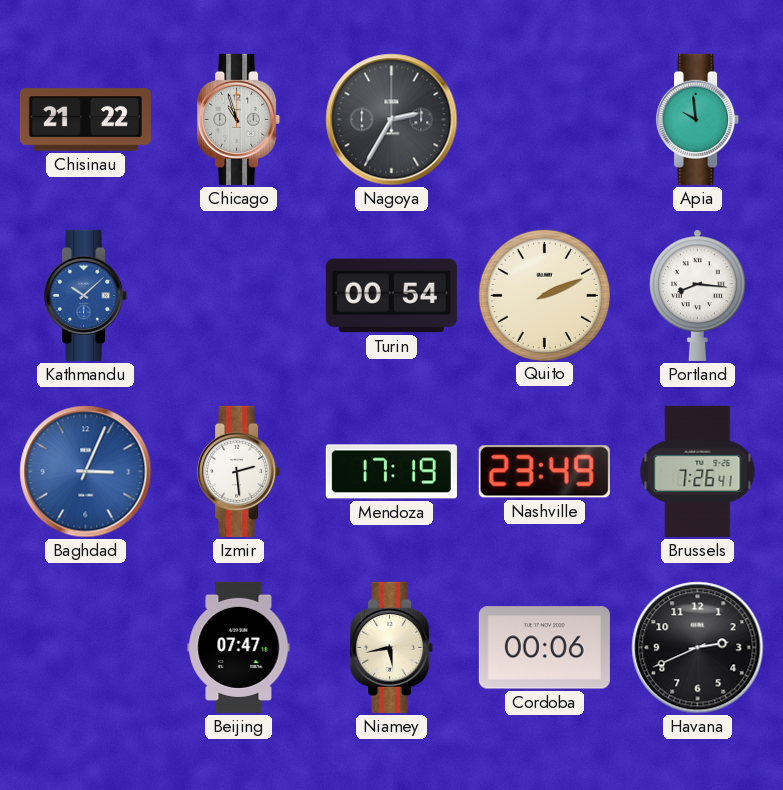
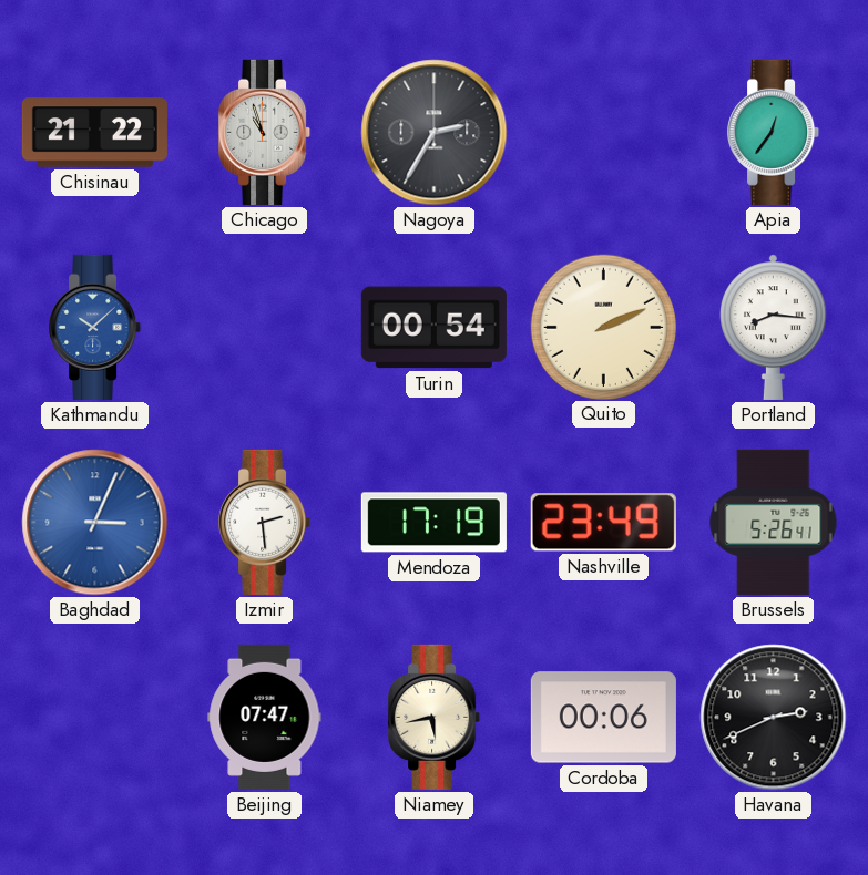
Apia: 9:59 -> 12:36 (774, 132)
Brussels: 7:26 -> 5:26 (774, 522)
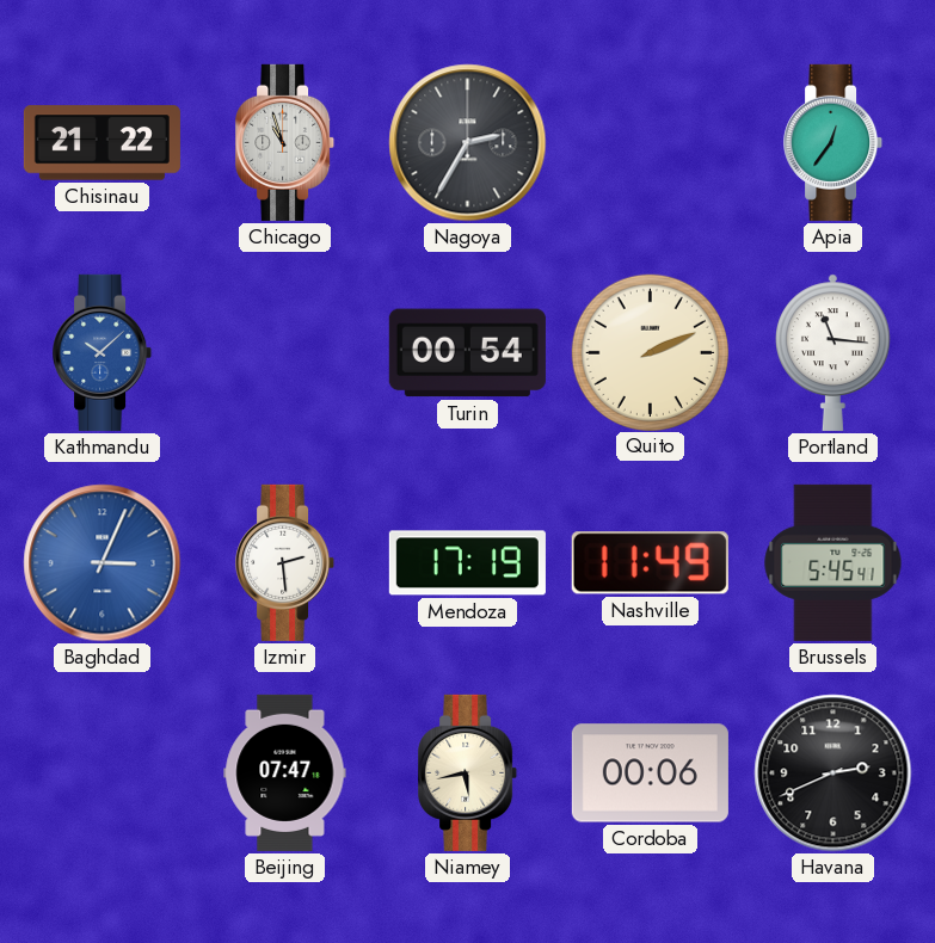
Portland: 8:16 -> 11:16 (833, 352)
Nashville: 23:49 -> 11:49 (650, 563)
Brussels: 5:26 -> 5:45 (833, 562)
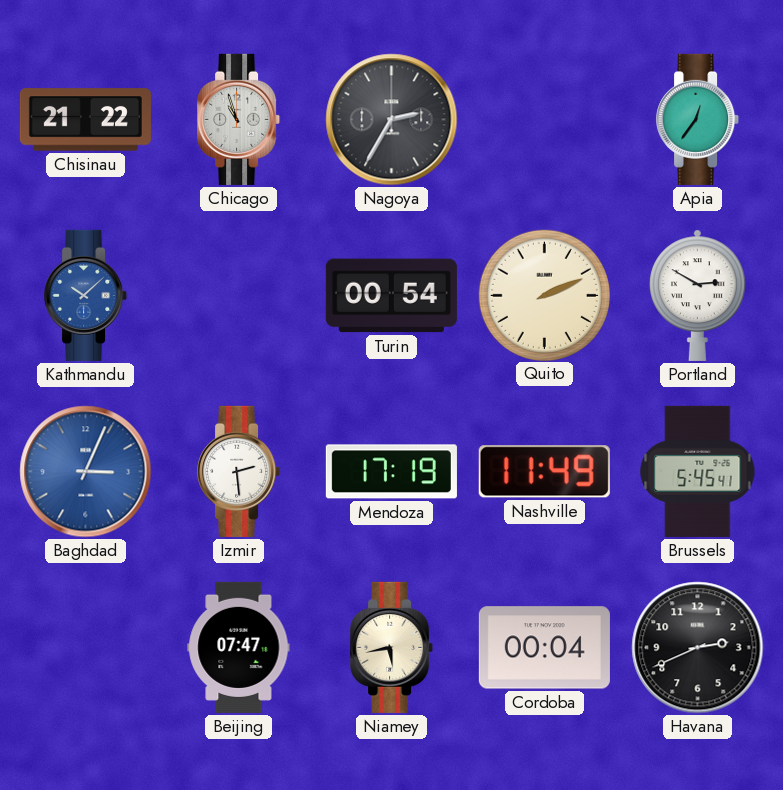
Portland: 11:16 -> 2:50 (698, 295)
Cordoba: 00:06 -> 00:04 (544, 648)
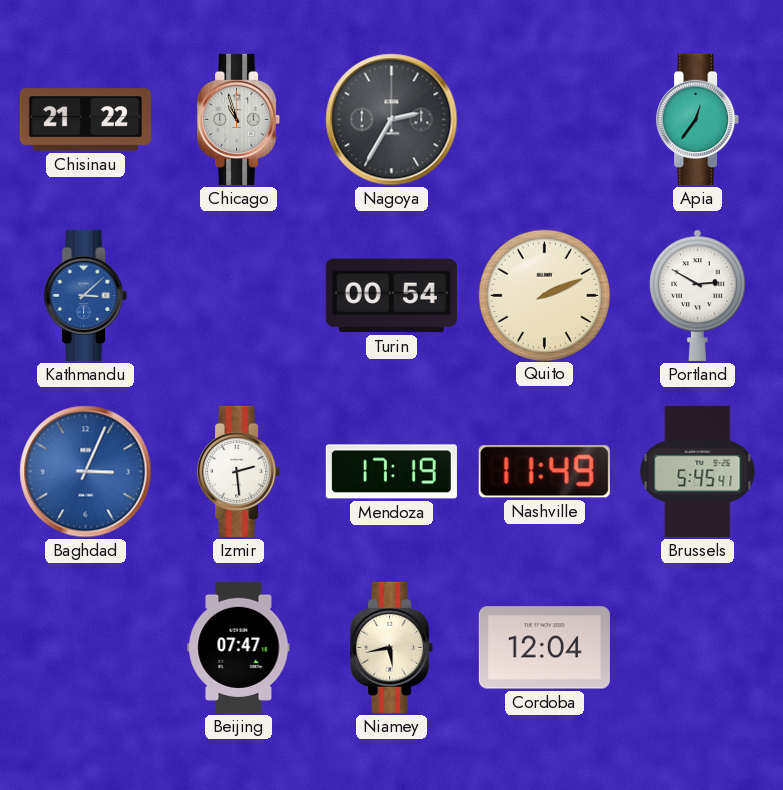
Kathmandu: 10:08 -> 3:08 (86, 295)
Cordoba: 00:04 -> 12:04 (544, 648)
Havana: 2:41 -> none (698, 648)
